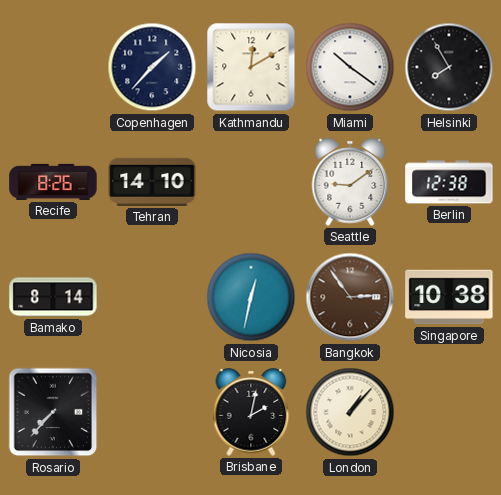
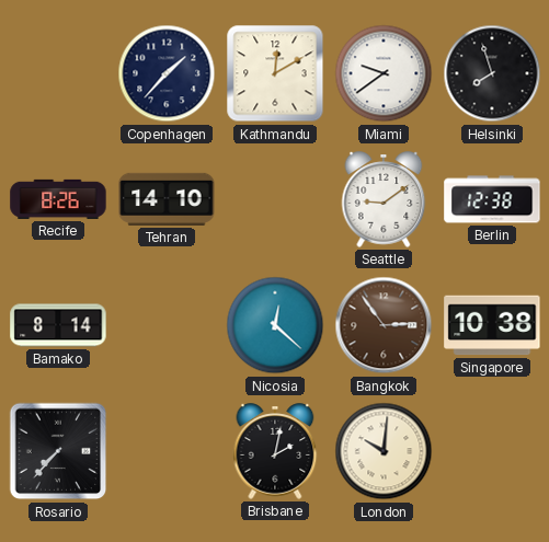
Miami: 10:21 -> 9:39 (384, 73)
Helsinki: 7:55 -> 7:57 (492, 73)
Nicosia: 12:32 -> 12:22 (275, 325)
London: 1:07 -> 10:01 (384, 451)
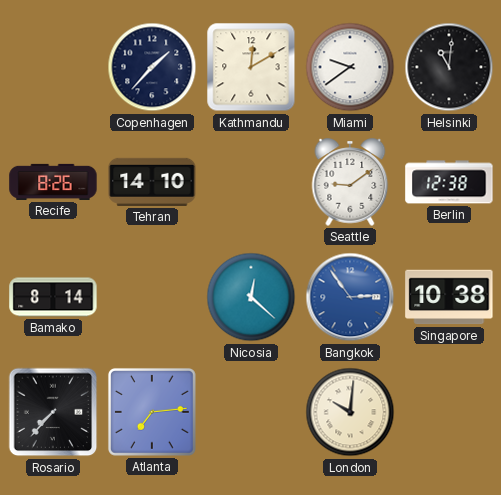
Helsinki: 7:57 -> 11:01 (449, 67)
Bangkok dial: brown -> blue (350, 297)
Atlanta: none -> 7:14 (152, 412)
Brisbane: 2:02 -> none (275, 451)
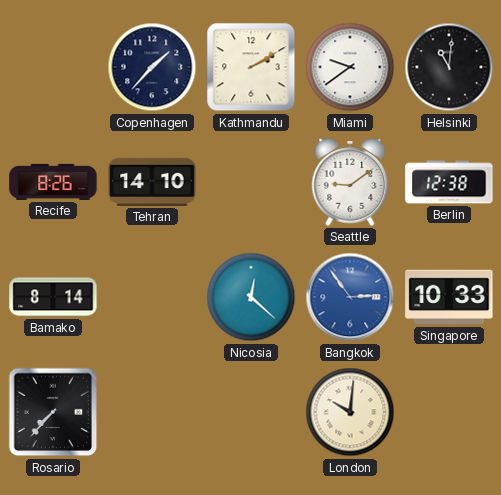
Kathmandu: 12:10 -> 2:10 (251, 67)
Singapore: 10:38 -> 10:33 (449, 297)
Atlanta: 7:14 -> none (152, 412)
